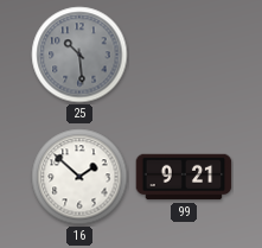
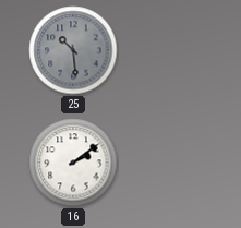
16: 1:52 -> 2:09 (73, 163)
99: 9:21 -> none (184, 177)
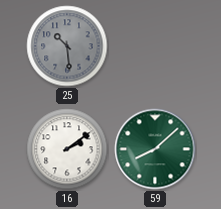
59: none -> 8:08 (155, 149)
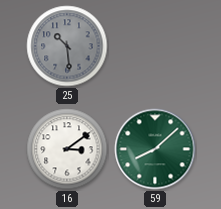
16: 2:09 -> 3:09 (67, 149)
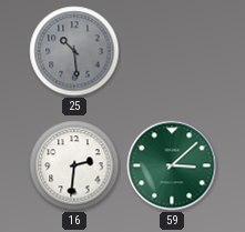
16: 3:09 -> 2:31 (74, 165)
59: 8:08 -> 3:08 (172, 165)
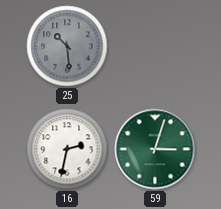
16: 2:31 -> 2:32 (67, 149)
59: 3:08 -> 3:03 (155, 149)
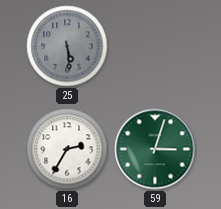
25: 10:29 -> 5:29 (67, 46)
16: 2:32 -> 2:35 (67, 149)
